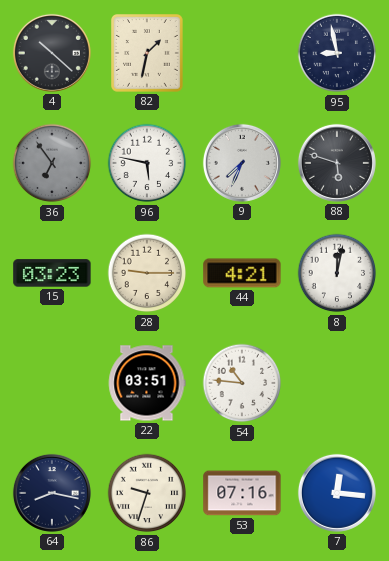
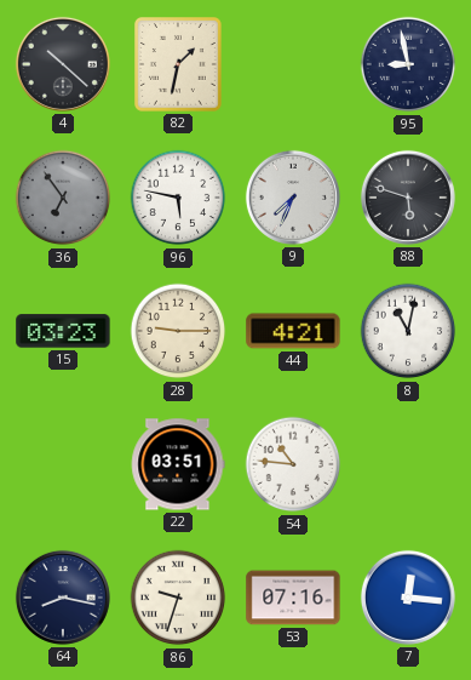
8: 12:02 -> 11:02 (408, 331)
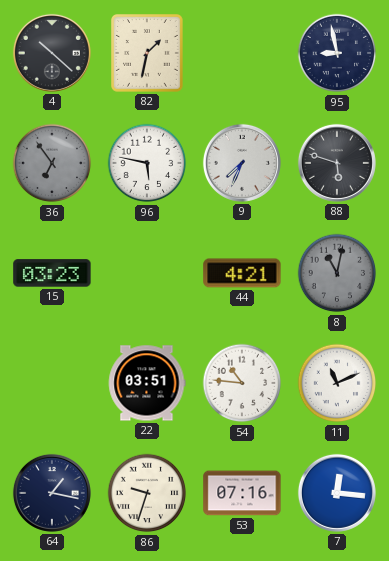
28: 9:15 -> none (178, 331)
8 dial: white -> grey (337, 273)
11: none -> 11:11 (337, 383)
64: 8:17 -> 1:17 (52, 493)
